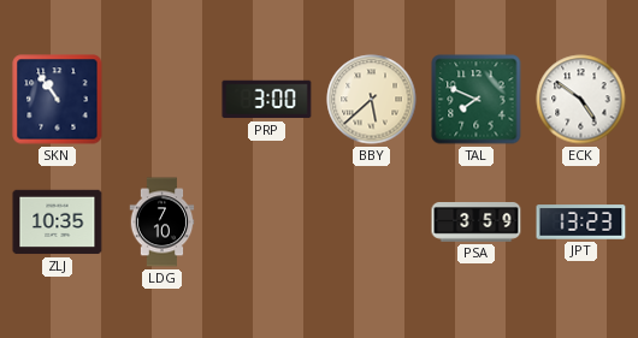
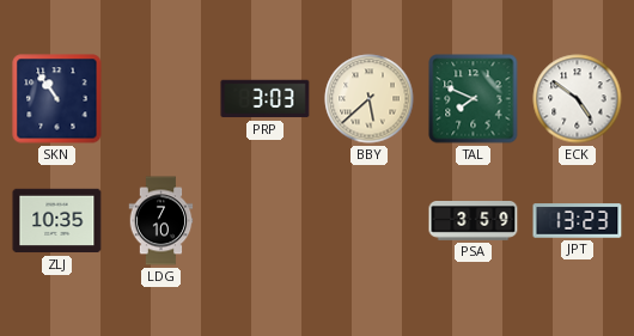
PRP: 3:00 -> 3:03 (266, 99)
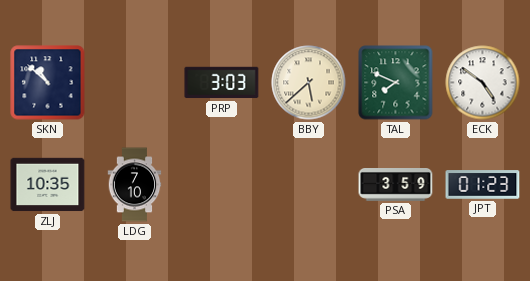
SKN: 10:54 -> 10:52 (48, 83)
JPT: 13:23 -> 01:23 (483, 185)
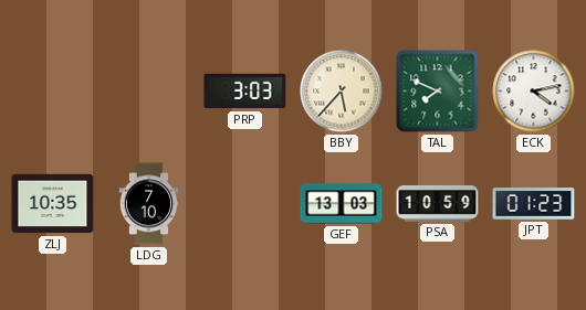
SKN: 10:52 -> none (48, 83)
BBY: 5:38 -> 5:37 (342, 92)
ECK: 4:51 -> 4:13 (534, 92)
GEF: none -> 13:03 (342, 204)
PSA: 3:59 -> 10:59 (438, 204)
